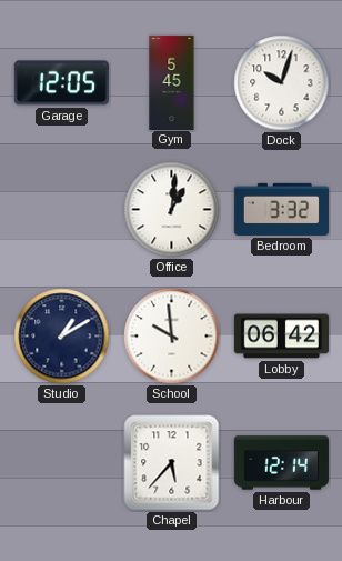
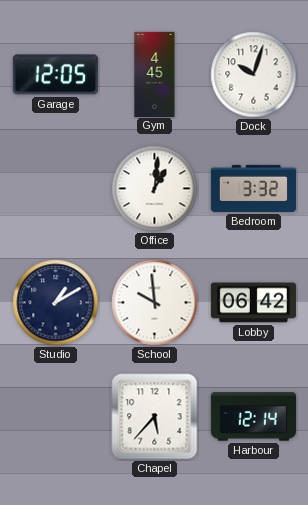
Gym: 5:45 -> 4:45 (155, 74)
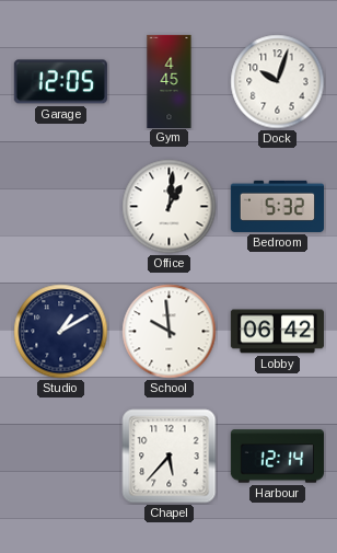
Bedroom: 3:32 -> 5:32 (277, 206)
